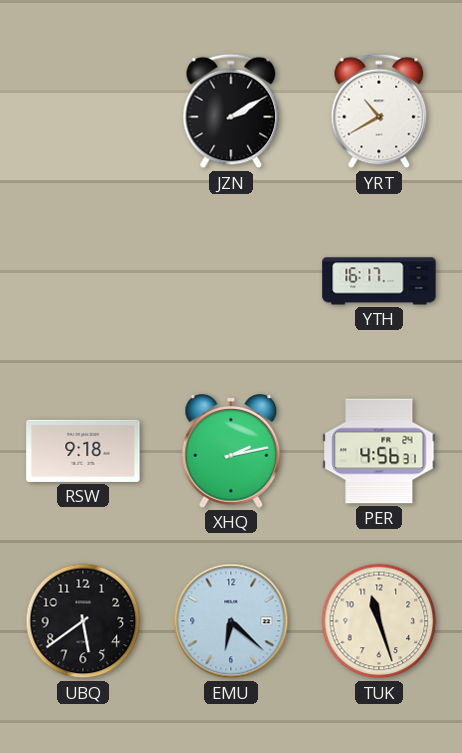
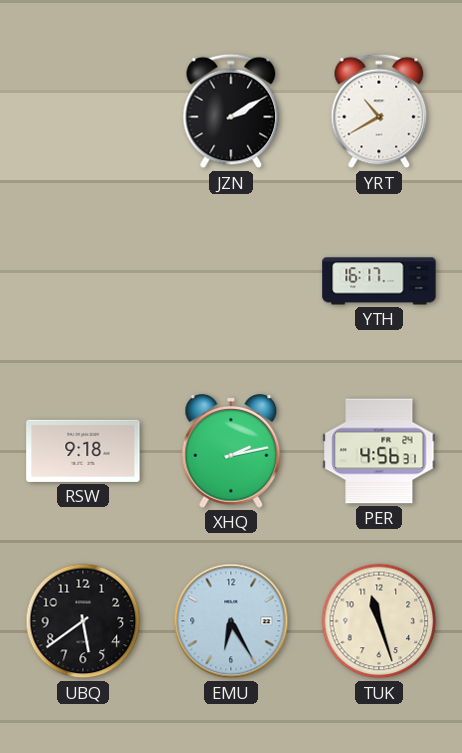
EMU: 6:22 -> 6:25 (231, 621)
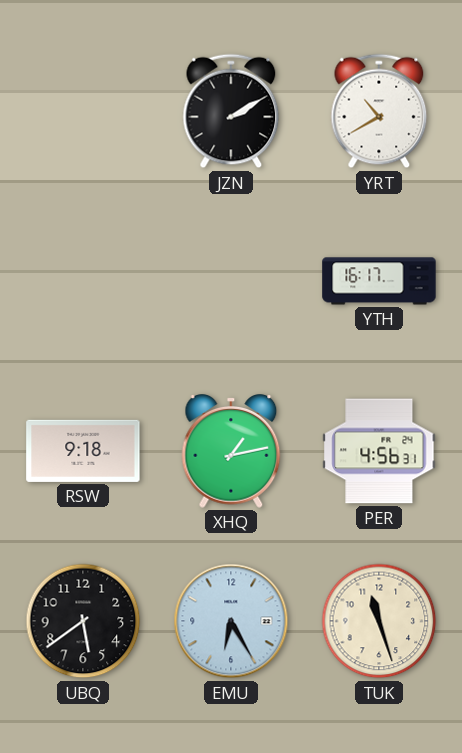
XHQ: 2:13 -> 1:13 (231, 452)
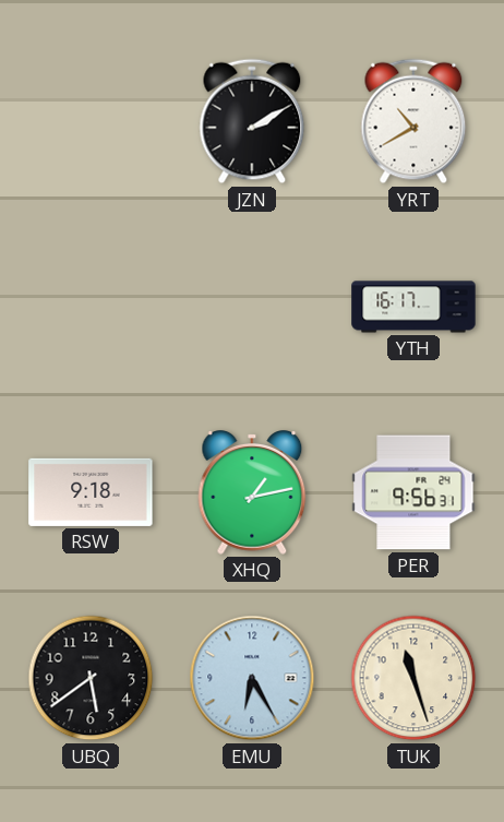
PER: 4:56 -> 9:56 (413, 492)
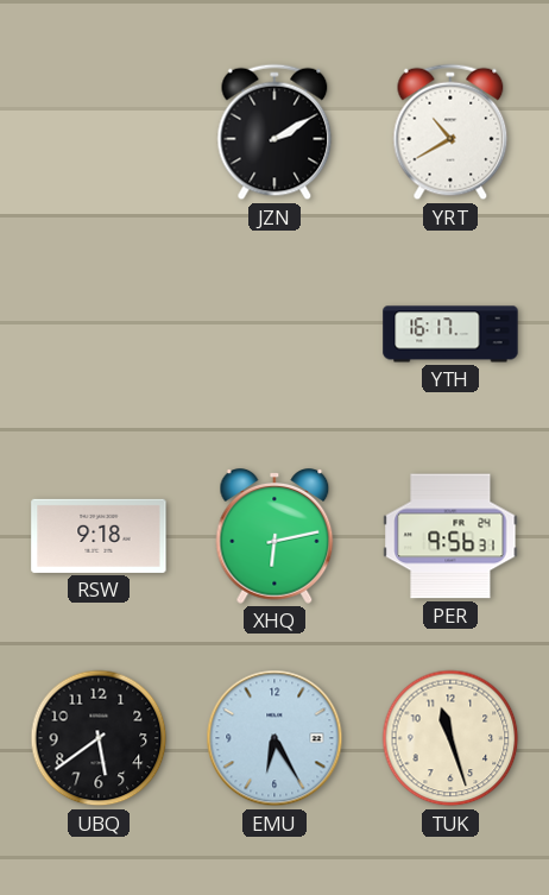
XHQ: 1:13 -> 6:13 (274, 537)
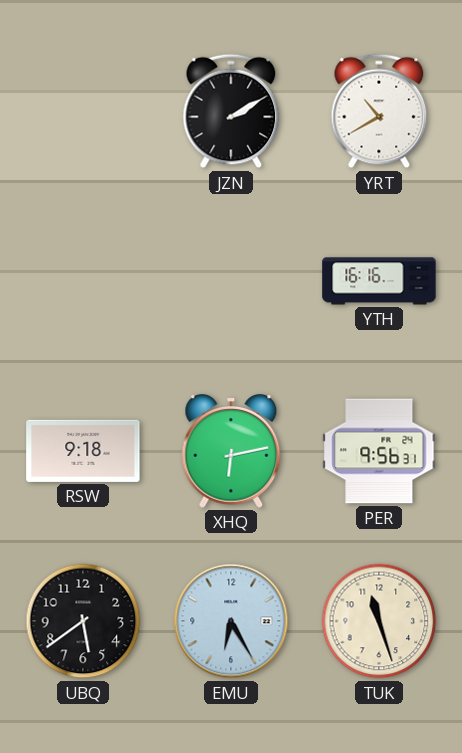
YTH: 16:17 -> 16:16 (379, 281)
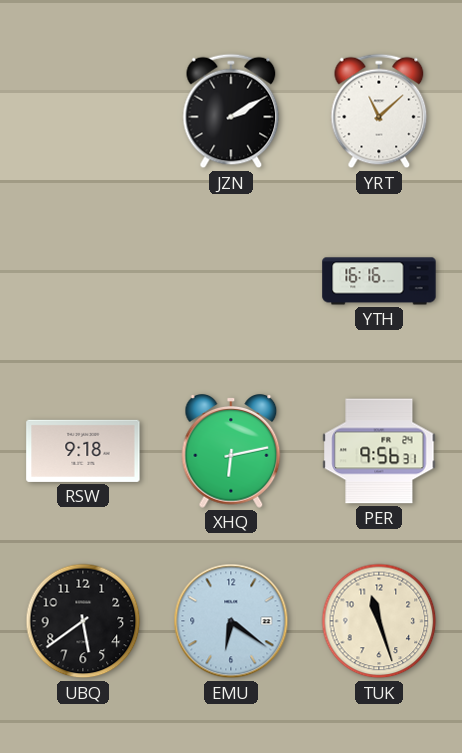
YRT: 10:40 -> 11:08 (379, 111)
EMU: 6:25 -> 6:21 (231, 621)
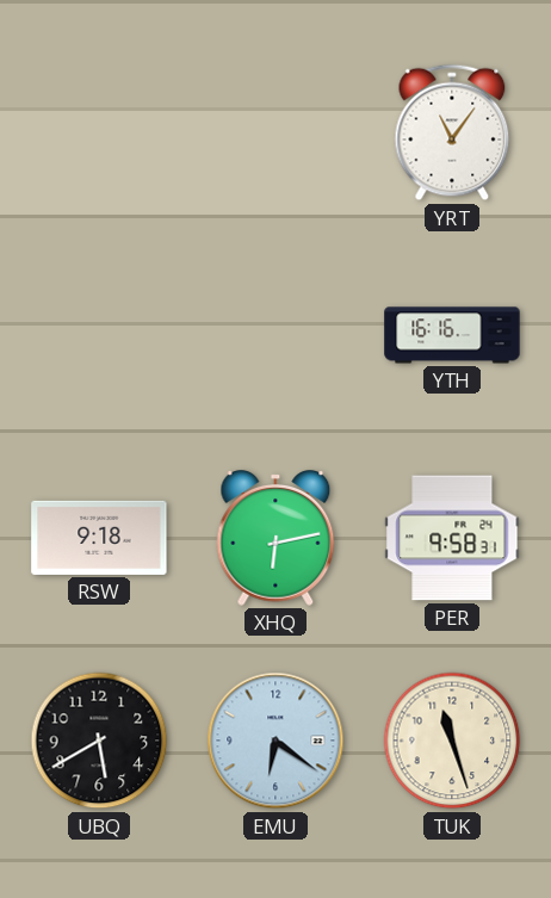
JZN: 2:10 -> none (231, 111)
YRT: 11:08 -> 11:06 (452, 132)
PER: 9:56 -> 9:58 (452, 538)
UBQ: 5:39 -> 5:40 (99, 741)
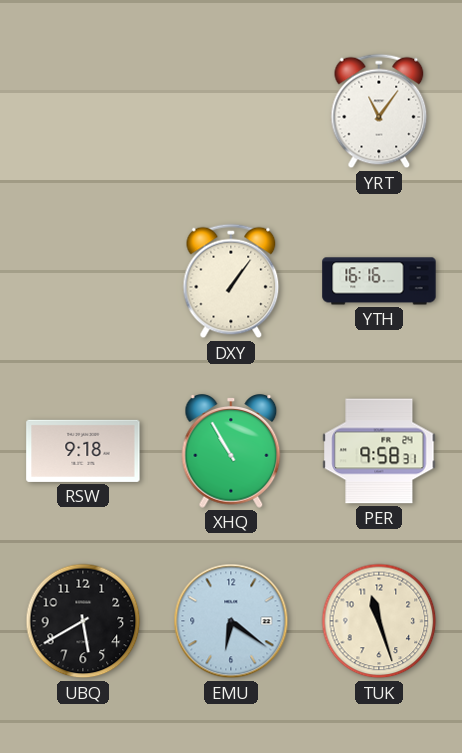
DXY: none -> 1:06 (231, 281)
XHQ: 6:13 -> 10:55 (231, 452)
